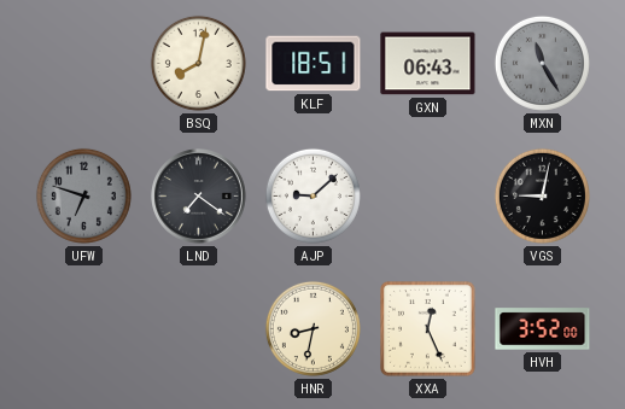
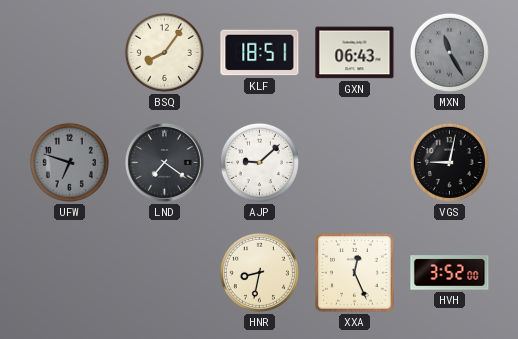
BSQ: 8:02 -> 8:06 (164, 52)
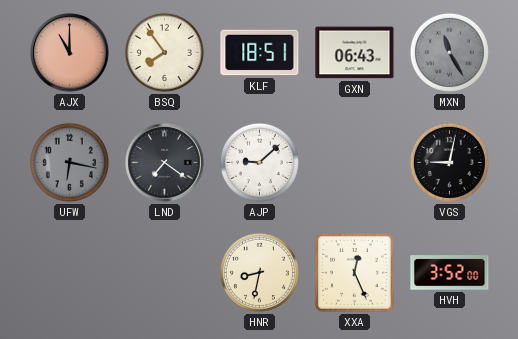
AJX: none -> 11:00 (70, 53)
BSQ: 8:06 -> 7:54 (164, 52)
UFW: 6:48 -> 6:17 (69, 162)
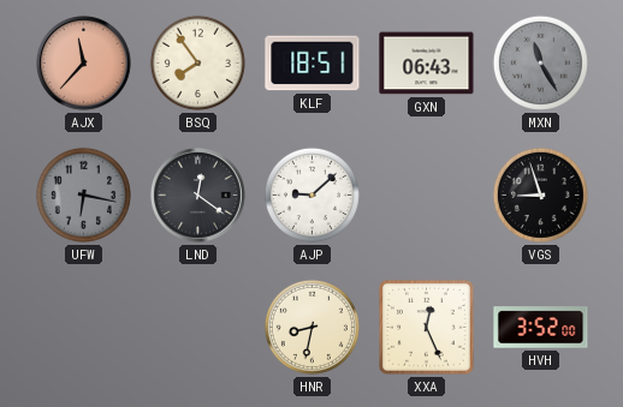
AJX: 11:00 -> 11:37 (84, 64)
LND: 7:21 -> 12:21 (198, 196)
VGS: 9:02 -> 8:57 (540, 194)
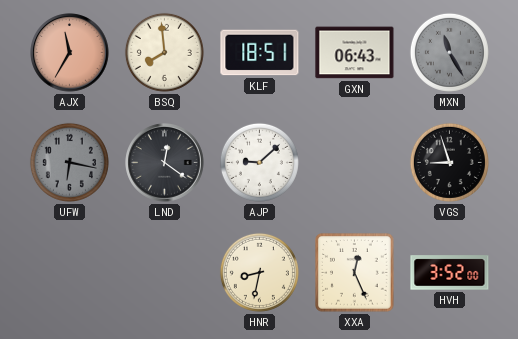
AJX: 11:37 -> 11:35 (70, 53)
BSQ: 7:54 -> 7:59 (164, 52)
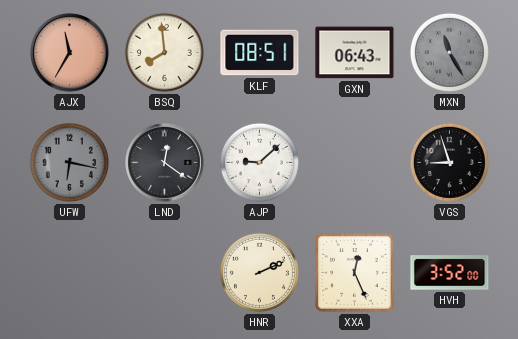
KLF: 18:51 -> 08:51 (260, 53)
HNR: 8:32 -> 2:11 (259, 272)
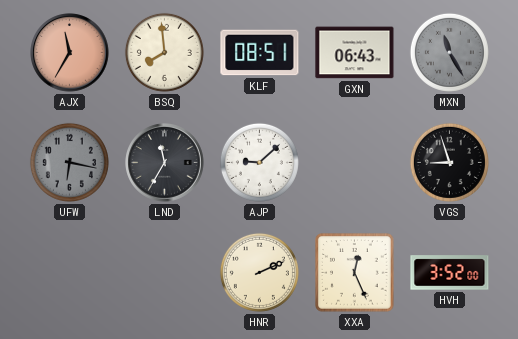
LND: 12:21 -> 11:35 (165, 163)
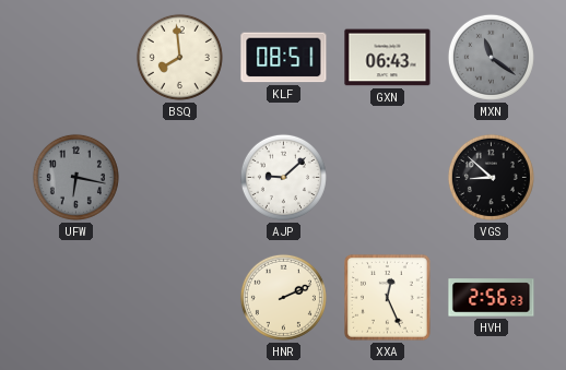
AJX: 11:35 -> none (70, 53)
MXN: 11:25 -> 11:21 (491, 57)
LND: 11:35 -> none (165, 163)
VGS: 8:57 -> 8:52 (491, 177)
HVH: 3:52 -> 2:56 (492, 298)
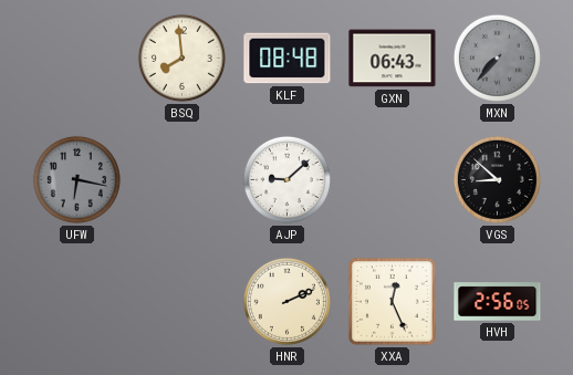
KLF: 08:51 -> 08:48 (288, 59)
MXN: 11:21 -> 7:37 (497, 58)
HVH: 2:56:23 -> 2:56:05 (498, 302)
